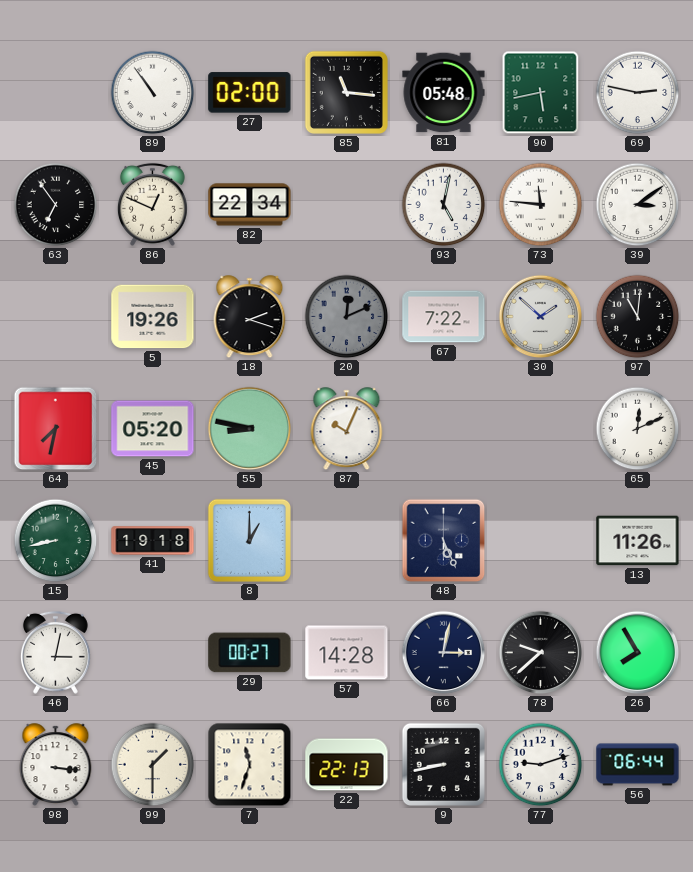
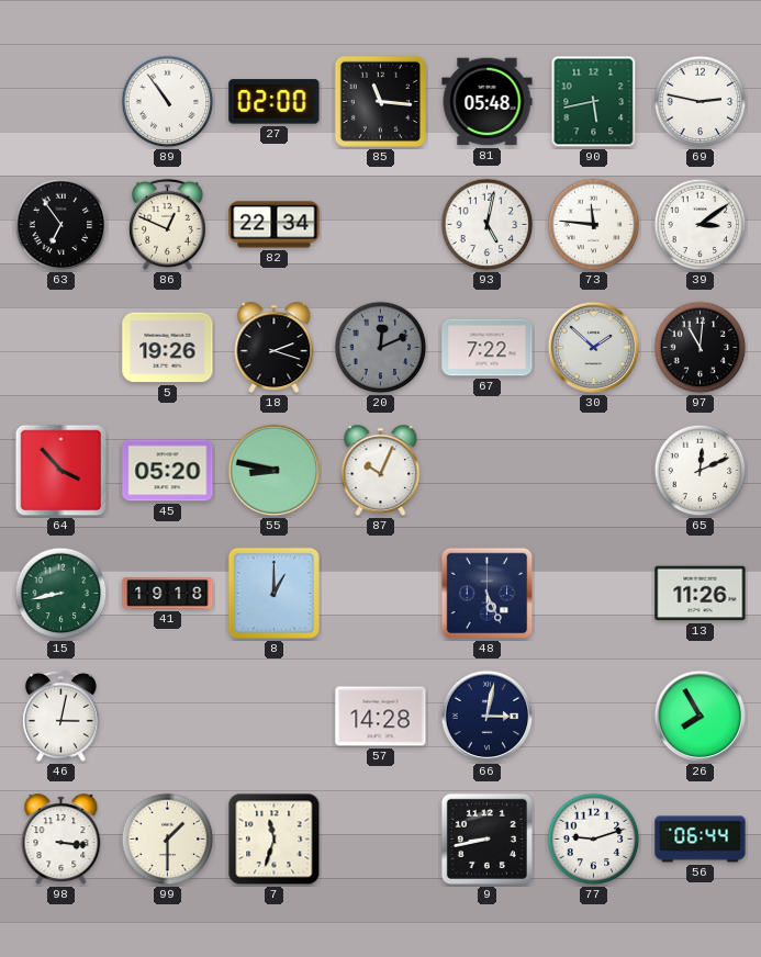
64: 7:32 -> 3:53 (61, 471)
29: 00:27 -> none (250, 653)
78: 9:38 -> none (541, 653)
22: 22:13 -> none (347, 765)
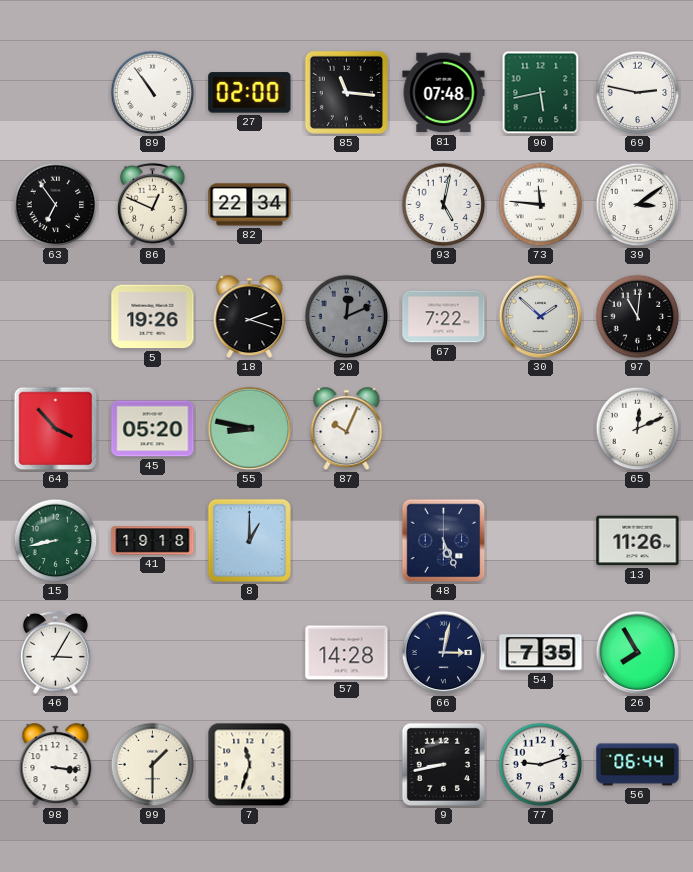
81: 05:48 -> 07:48 (444, 93)
46: 3:02 -> 3:05 (55, 652)
54: none -> 7:35 (541, 653)
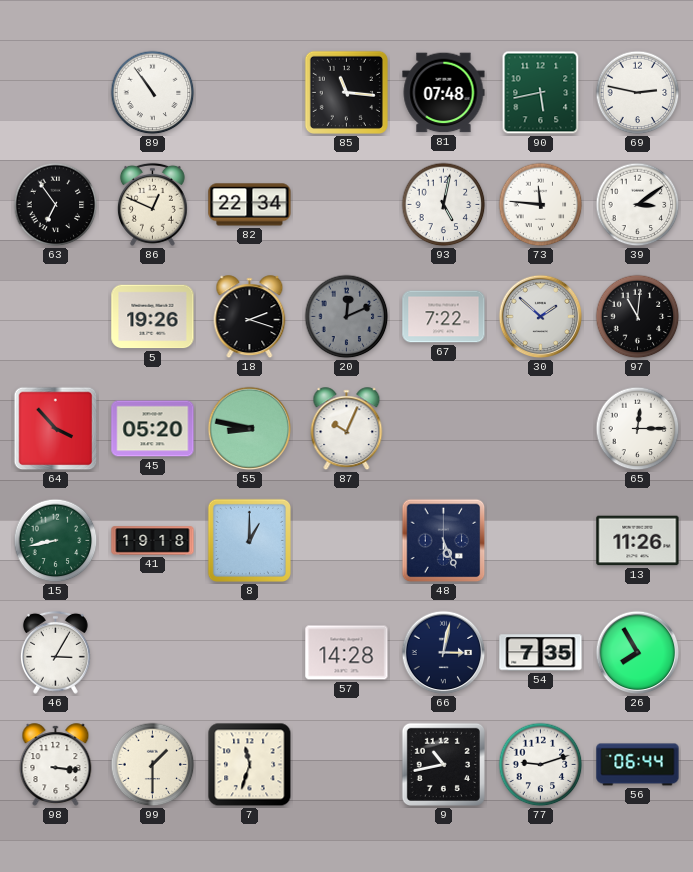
27: 02:00 -> none (250, 93)
65: 12:11 -> 12:15 (638, 429)
9: 8:43 -> 10:43 (443, 764)
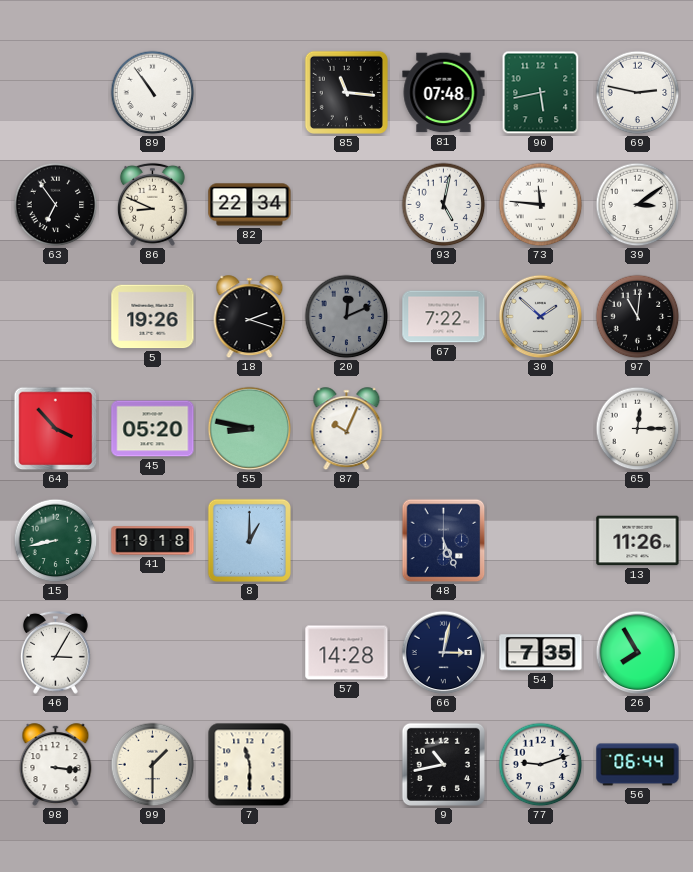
86: 12:49 -> 8:49 (152, 204)
7: 11:33 -> 11:30 (250, 765)
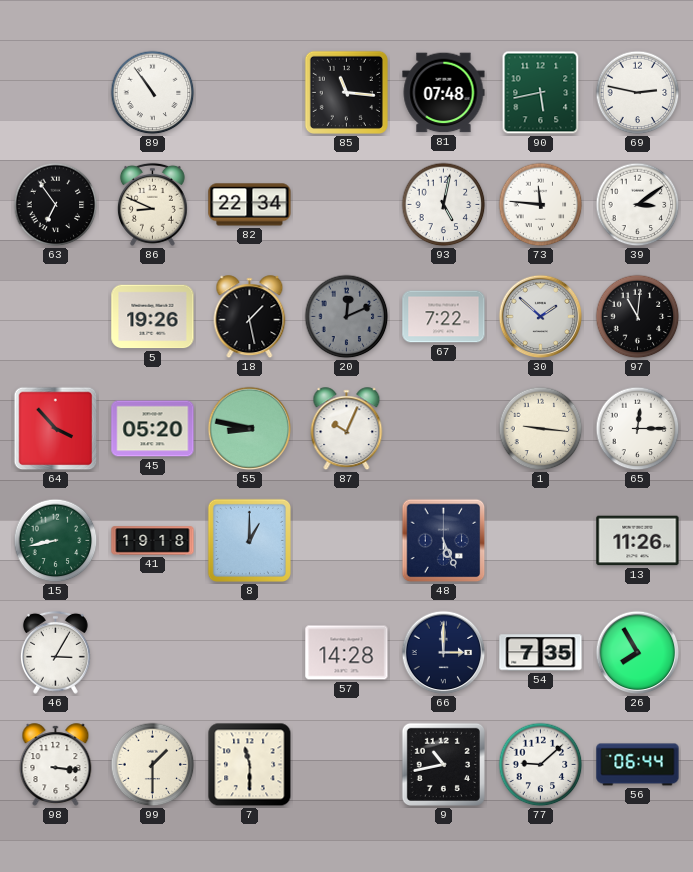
18: 2:18 -> 1:28 (250, 317)
1: none -> 9:16 (541, 429)
66: 3:02 -> 3:00 (444, 653)
77: 9:12 -> 9:08 (541, 765)
